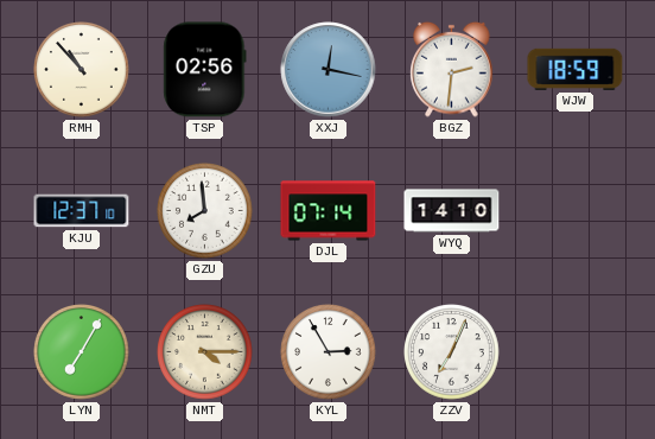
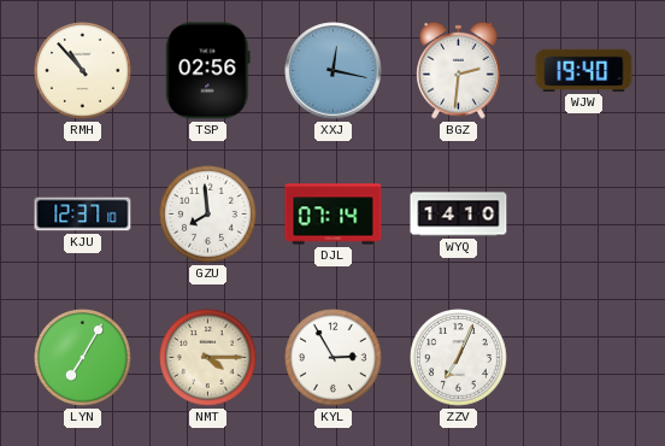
WJW: 18:59 -> 19:40 (584, 70)
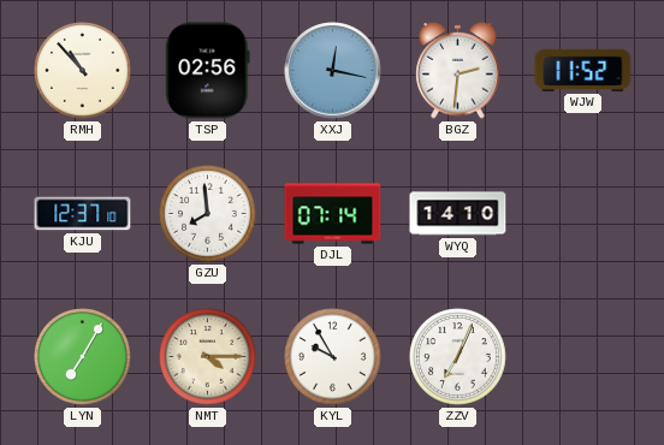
WJW: 19:40 -> 11:52 (583, 70)
KYL: 2:55 -> 9:55 (333, 357)
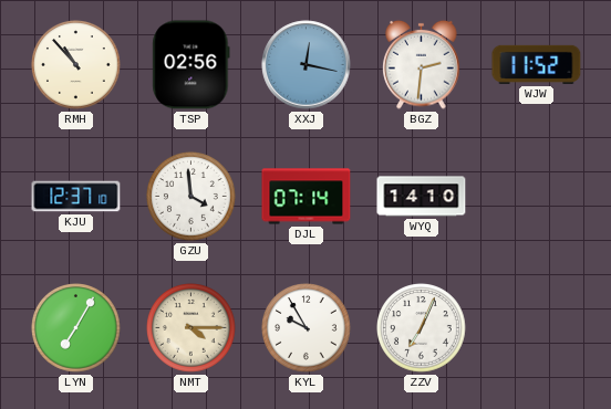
GZU: 7:59 -> 3:59 (191, 197)
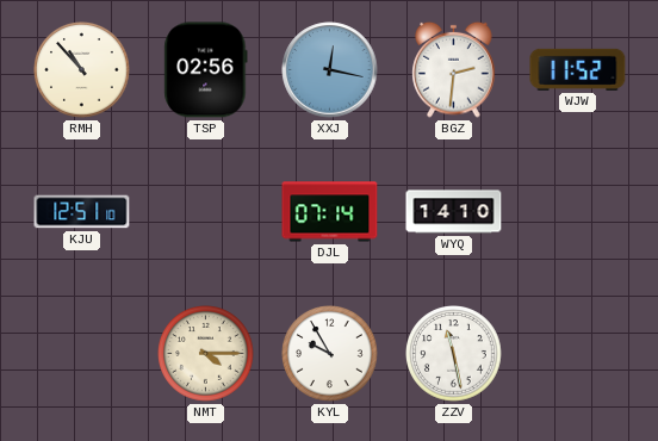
KJU: 12:37 -> 12:51 (82, 212)
GZU: 3:59 -> none (191, 197)
LYN: 7:05 -> none (76, 328)
ZZV: 7:04 -> 11:28 (454, 354)
